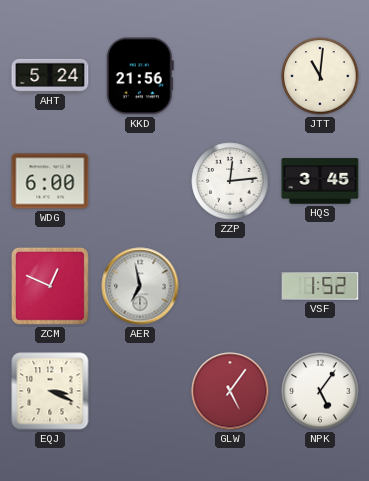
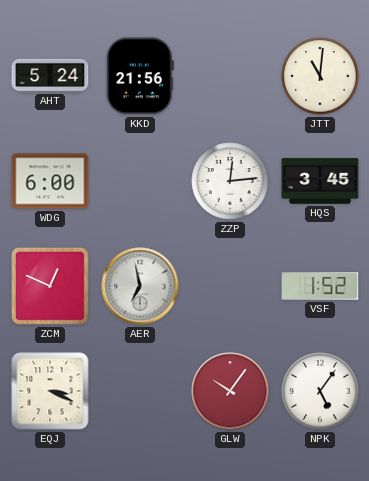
GLW: 5:06 -> 10:06 (230, 391)
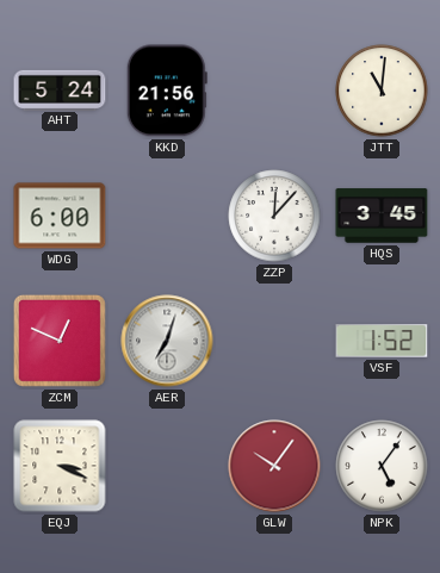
ZZP: 12:14 -> 12:07 (274, 216)
AER: 6:58 -> 7:03 (167, 341)
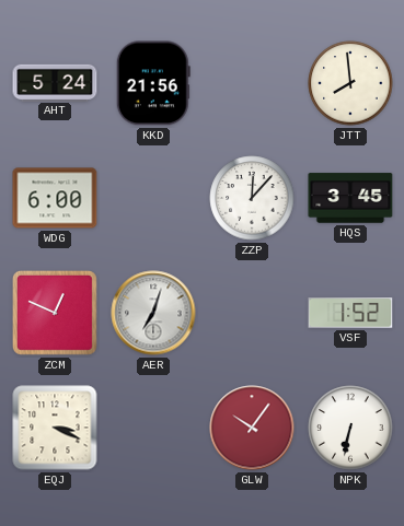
JTT: 11:01 -> 7:59 (350, 83)
NPK: 5:06 -> 6:32 (350, 428)
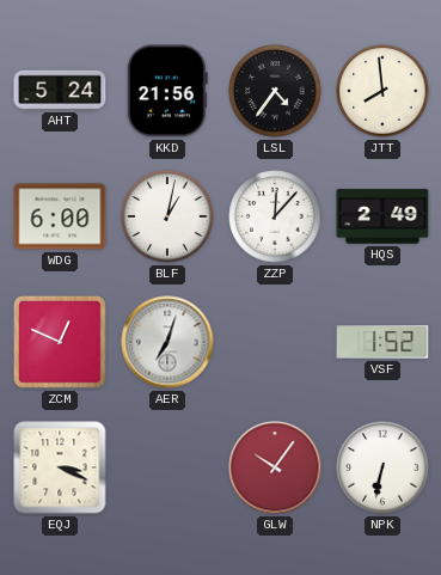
LSL: none -> 4:36 (275, 91)
BLF: none -> 1:02 (167, 216)
HQS: 3:45 -> 2:49 (382, 216)
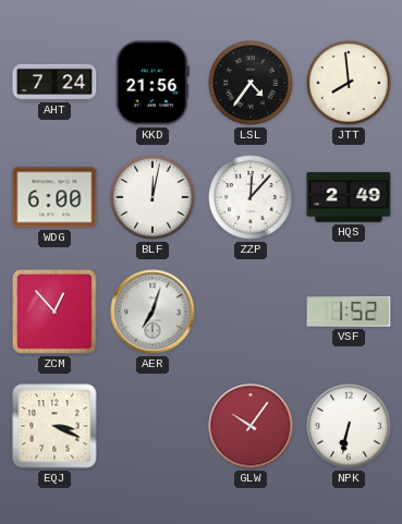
AHT: 5:24 -> 7:24 (54, 82)
BLF: 1:02 -> 12:02 (153, 197)
ZCM: 12:49 -> 12:53 (54, 312)
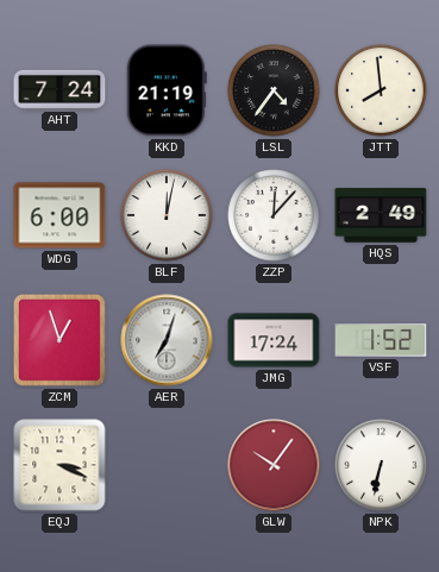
KKD: 21:56 -> 21:19 (167, 90)
ZCM: 12:53 -> 12:57 (59, 340)
JMG: none -> 17:24 (274, 340)
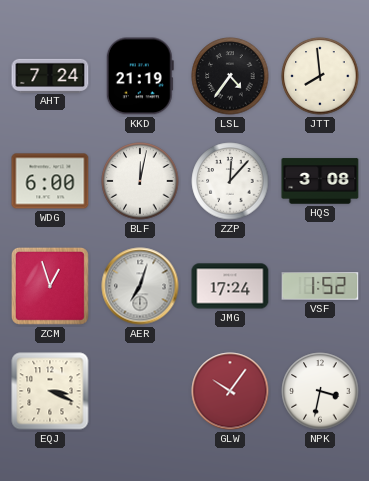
HQS: 2:49 -> 3:08 (320, 181)
NPK: 6:32 -> 3:32 (320, 391)
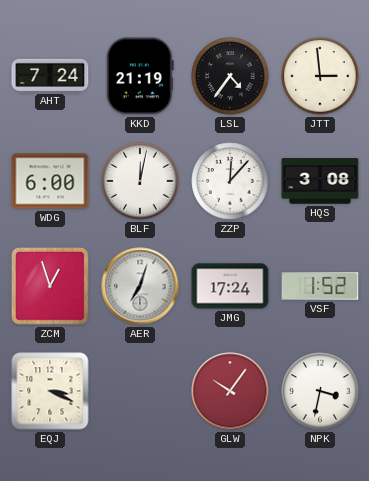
JTT: 7:59 -> 2:59 (320, 76)
